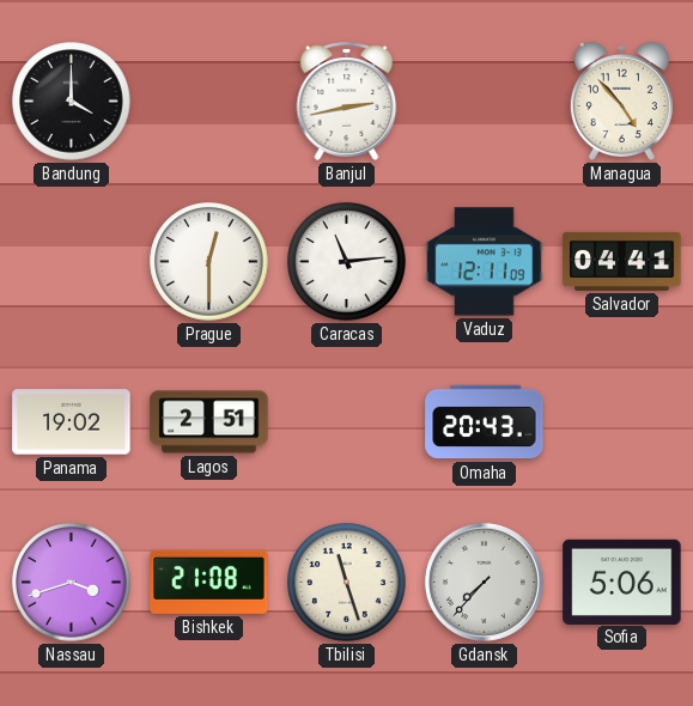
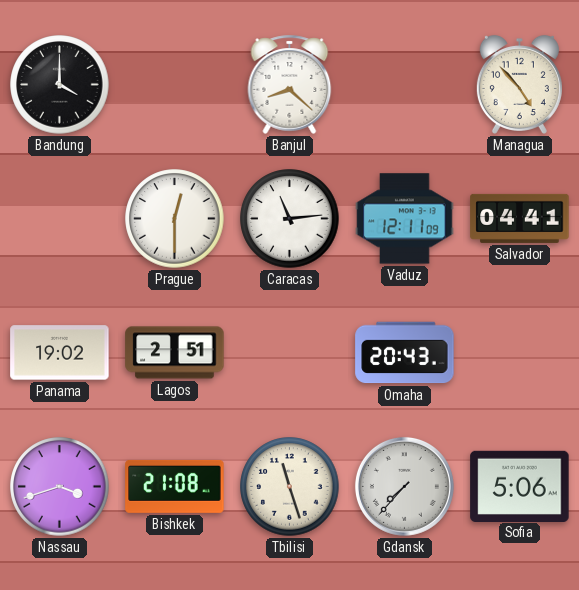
Banjul: 2:43 -> 8:22 (290, 84)
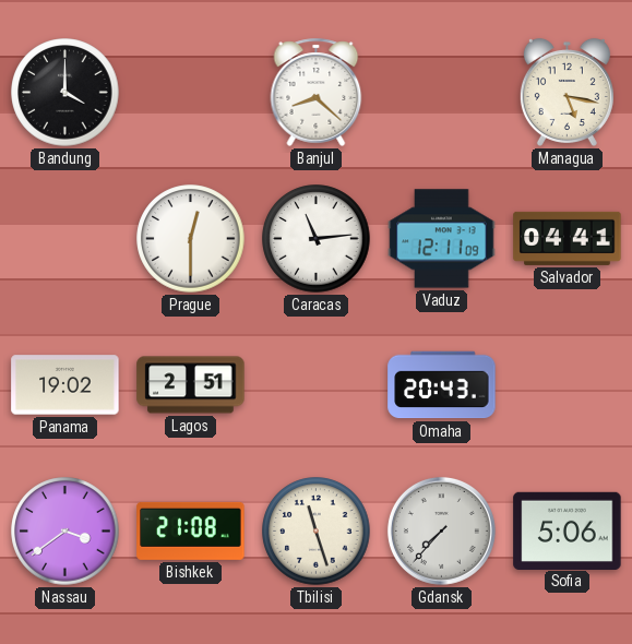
Managua: 4:53 -> 5:17 (567, 92)
Nassau: 3:42 -> 3:39 (65, 532)
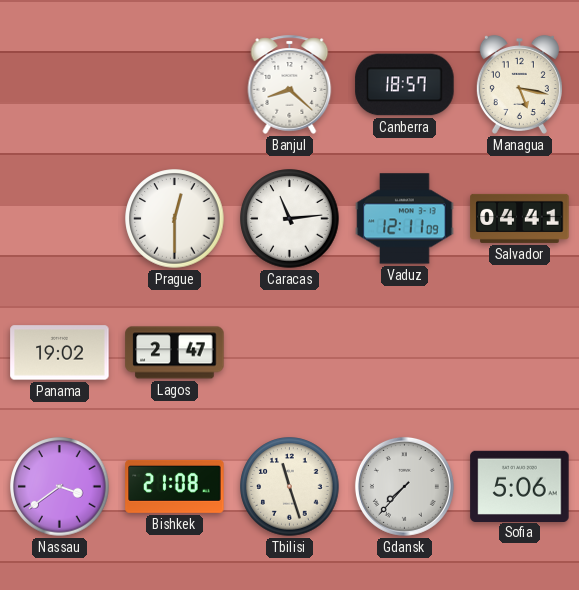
Bandung: 4:00 -> none (65, 93)
Canberra: none -> 18:57 (405, 85)
Lagos: 2:51 -> 2:47 (175, 353)
Omaha: 20:43 -> none (442, 385)
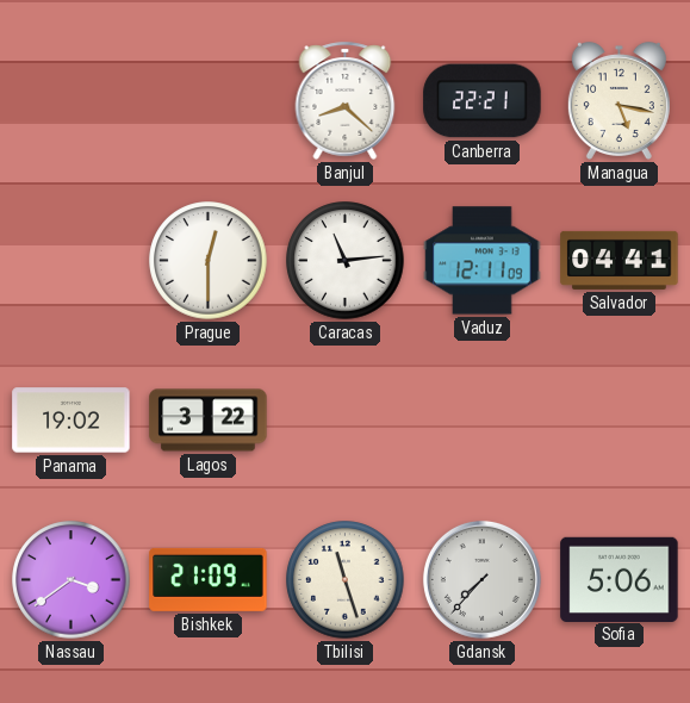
Canberra: 18:57 -> 22:21 (483, 101)
Lagos: 2:47 -> 3:22 (209, 421)
Bishkek: 21:08 -> 21:09 (209, 579)
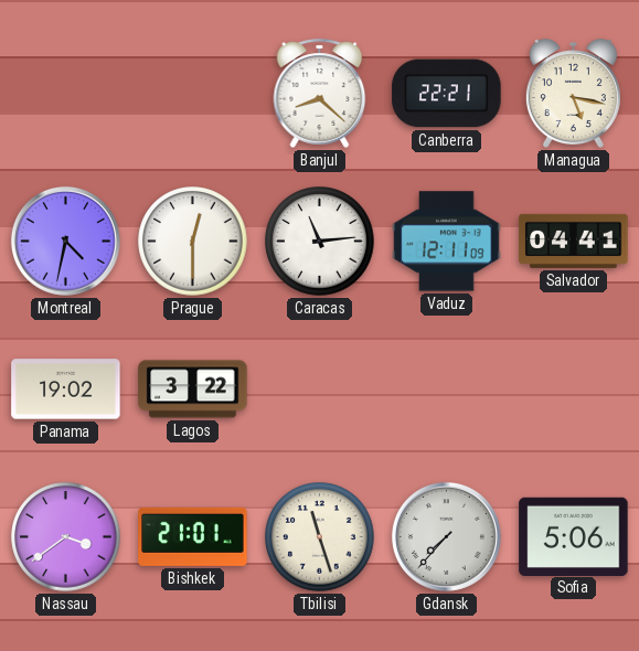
Montreal: none -> 4:32 (65, 241)
Bishkek: 21:09 -> 21:01 (193, 536)
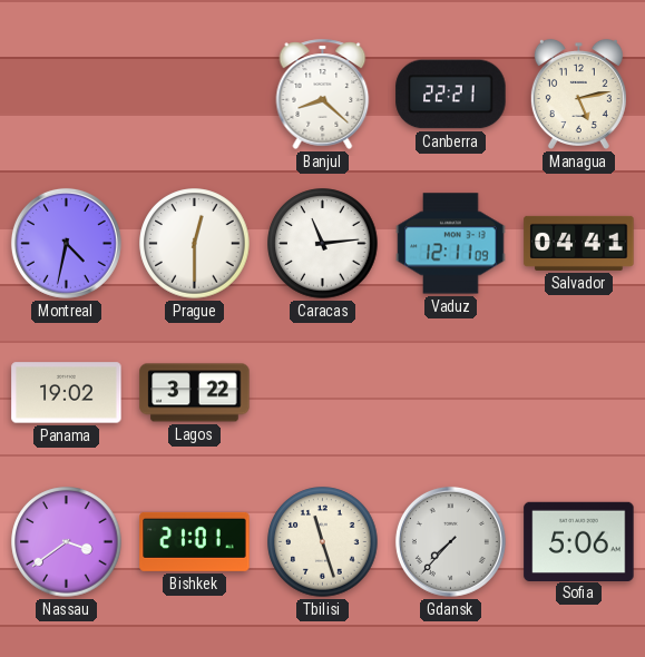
Managua: 5:17 -> 5:13 (578, 94)
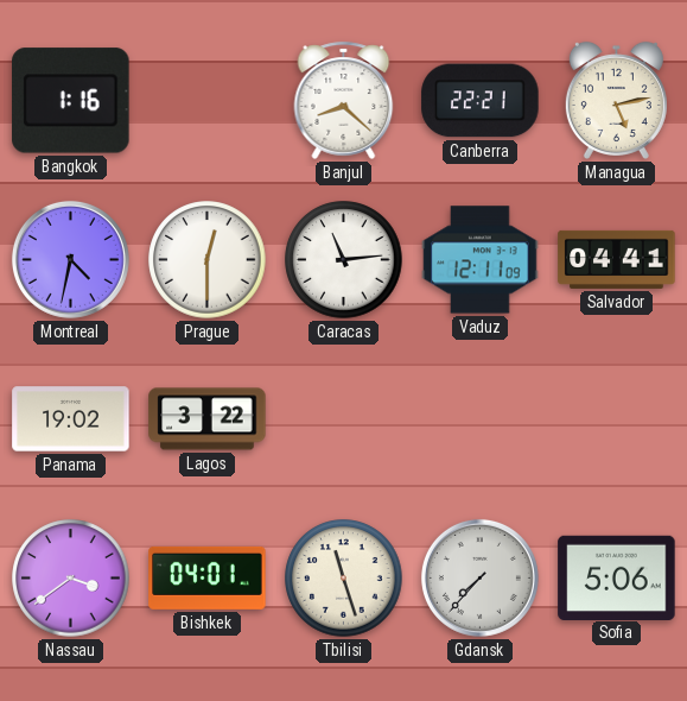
Bangkok: none -> 1:16 (71, 101)
Bishkek: 21:01 -> 04:01 (208, 577)
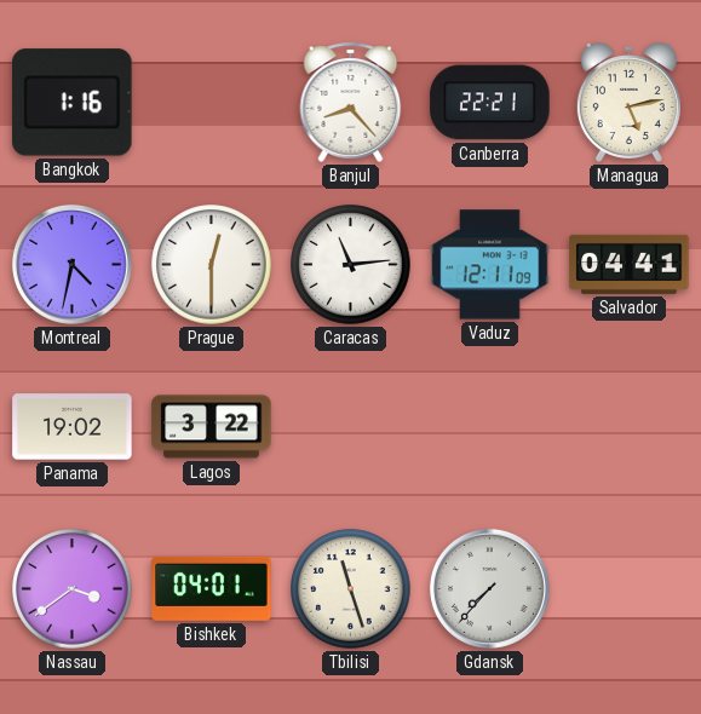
Banjul: 8:22 -> 8:23 (351, 102)
Sofia: 5:06 -> none (617, 577)
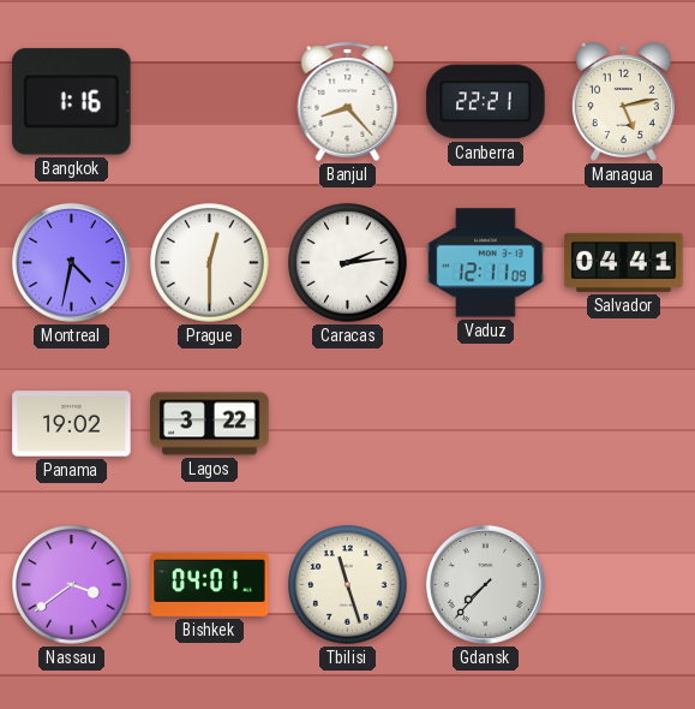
Caracas: 11:14 -> 2:14 (348, 263)
